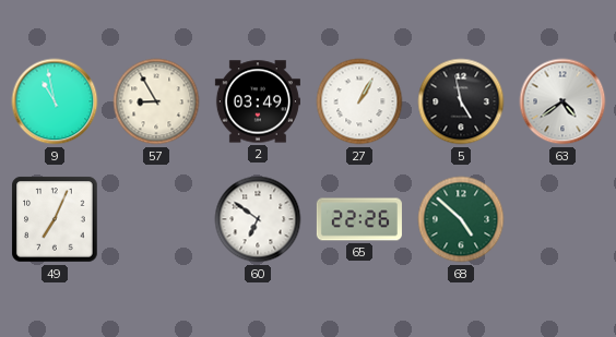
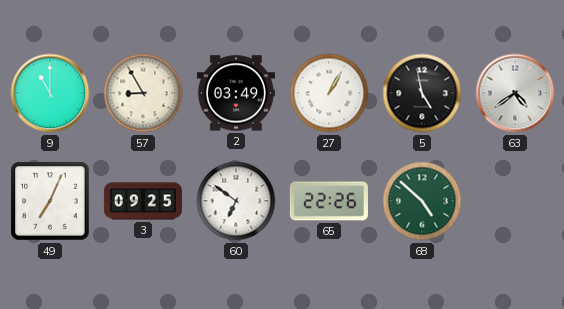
9: 10:58 -> 11:00 (50, 93)
3: none -> 09:25 (143, 201)
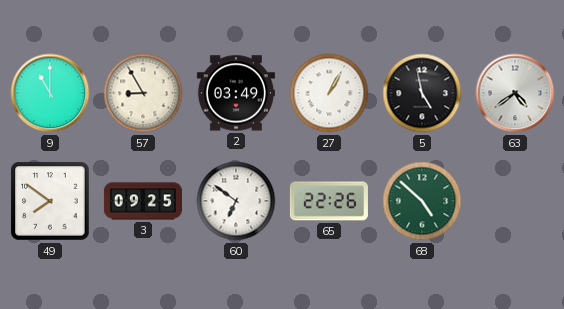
49: 7:04 -> 7:51 (50, 201)
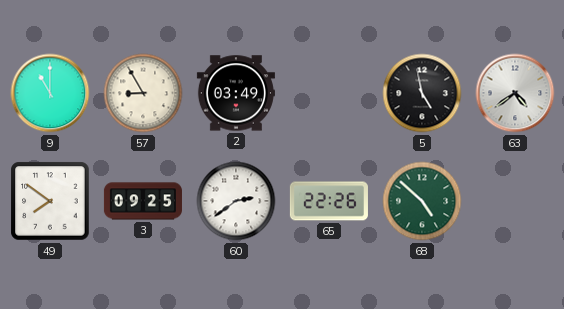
27: 1:05 -> none (329, 93)
60: 6:51 -> 2:39 (236, 201)
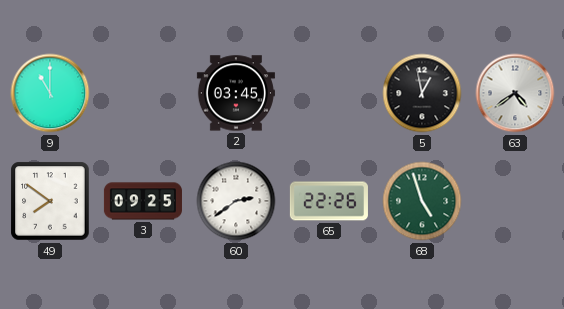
57: 8:55 -> none (143, 93)
2: 03:49 -> 03:45 (236, 93)
5: 4:58 -> 12:58 (422, 93)
68: 4:52 -> 4:57 (422, 201)
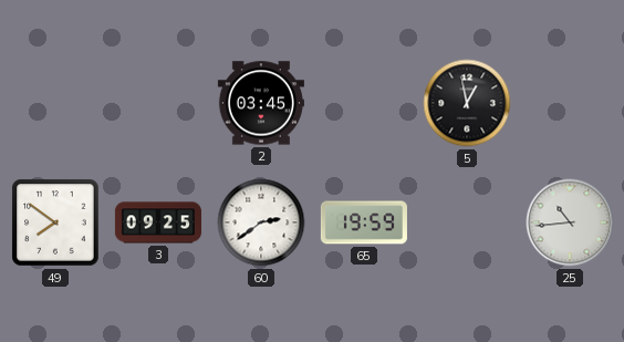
9: 11:00 -> none (50, 93)
63: 4:39 -> none (515, 93)
65: 22:26 -> 19:59 (364, 222)
68: 4:57 -> none (422, 201)
25: none -> 10:44 (570, 222)
